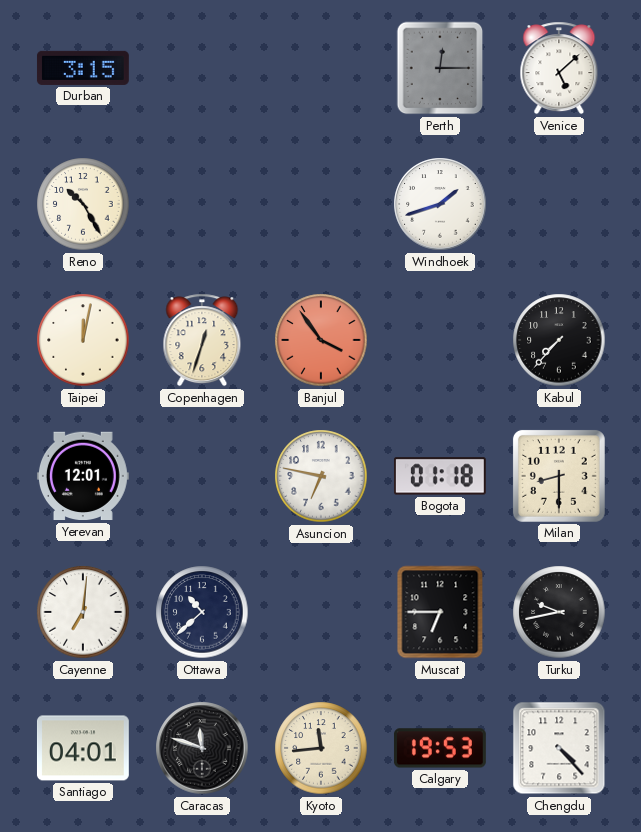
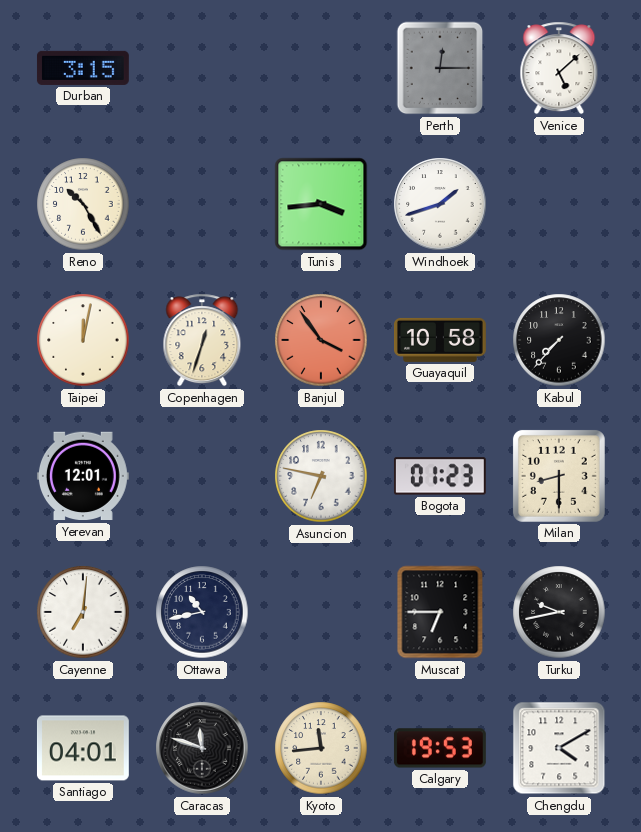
Tunis: none -> 3:44 (321, 204)
Guayaquil: none -> 10:58 (441, 340)
Bogota: 01:18 -> 01:23 (440, 476)
Ottawa: 10:38 -> 10:43 (202, 612)
Chengdu: 4:23 -> 4:10 (559, 748)
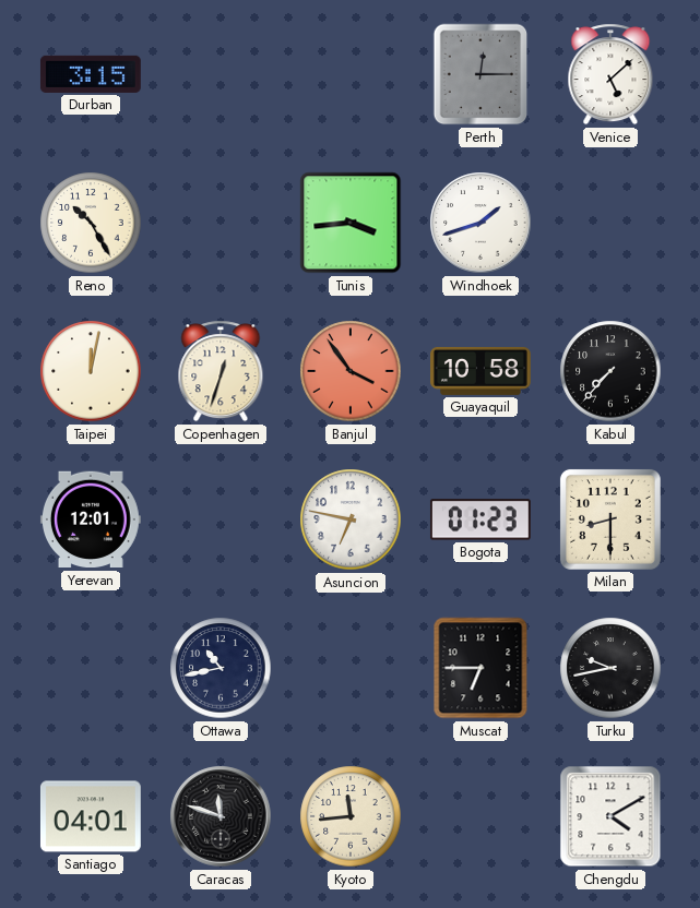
Cayenne: 7:01 -> none (83, 612)
Calgary: 19:53 -> none (440, 748)
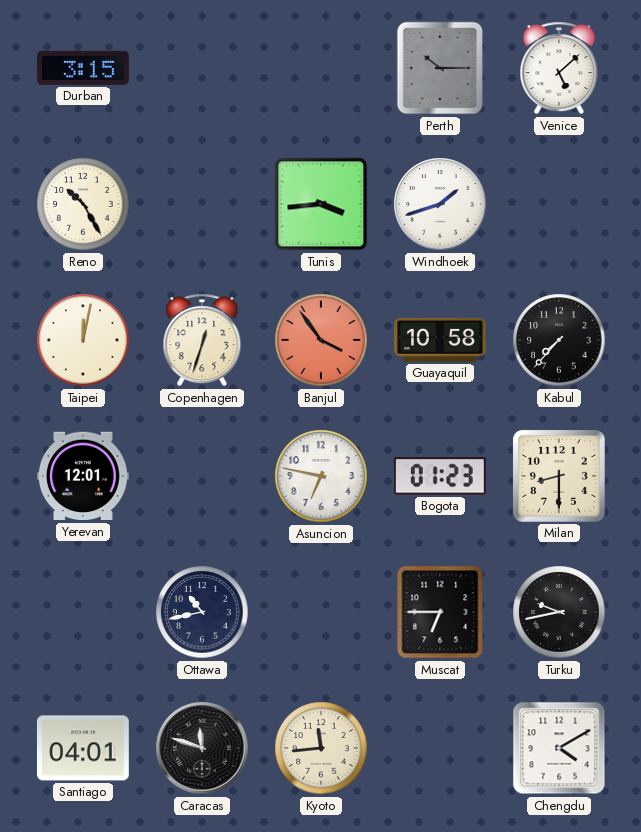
Perth: 12:15 -> 10:15 (440, 68)
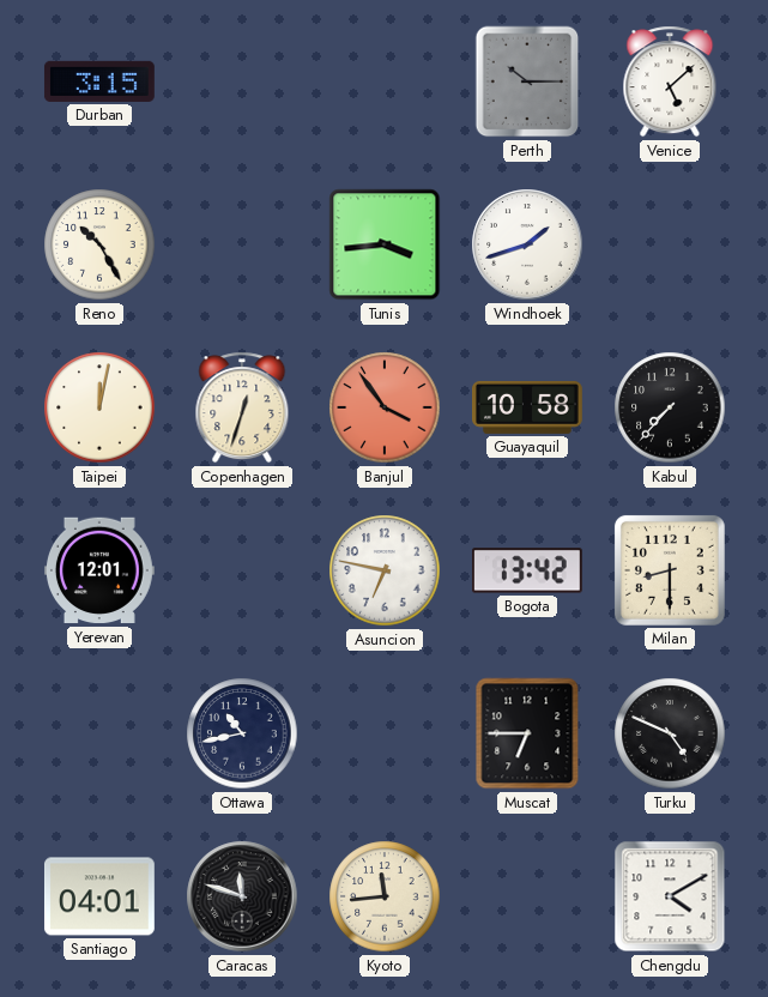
Bogota: 01:23 -> 13:42 (527, 570)
Turku: 9:43 -> 4:49 (670, 733)
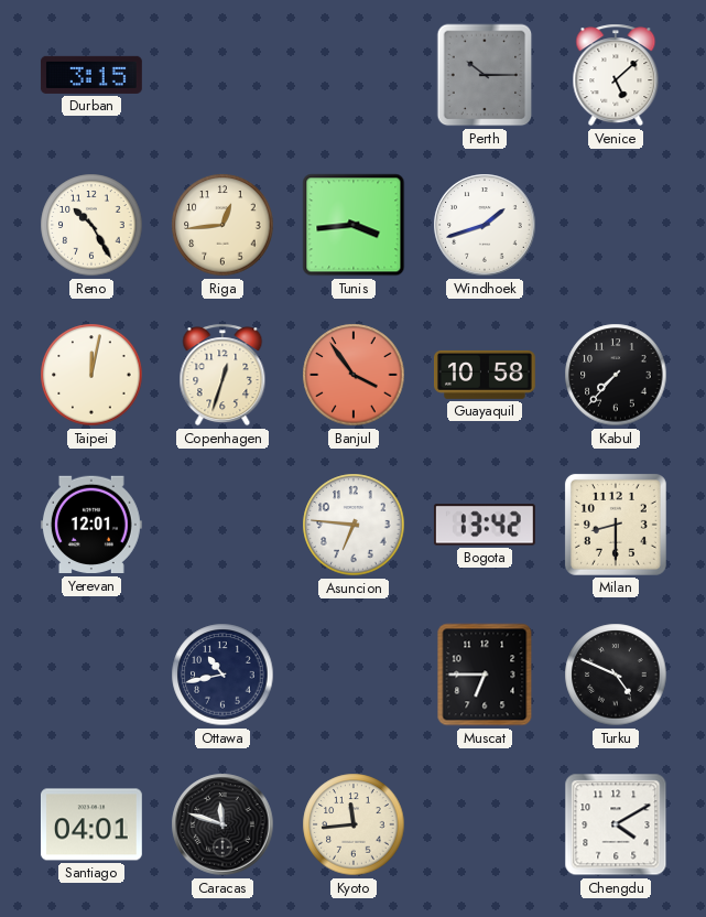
Riga: none -> 12:44 (222, 225)
Asuncion: 6:47 -> 6:46 (354, 525)
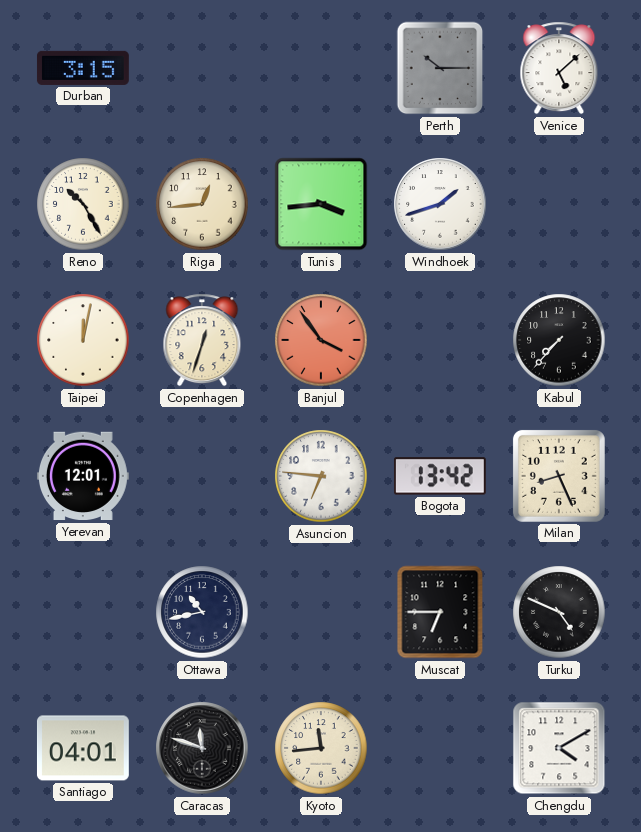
Guayaquil: 10:58 -> none (486, 375)
Milan: 8:30 -> 8:26 (559, 476)
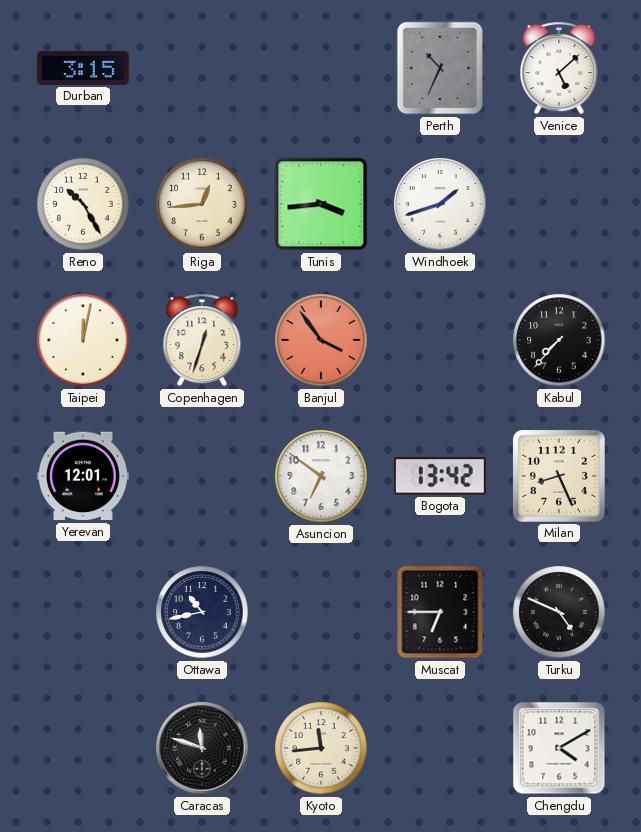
Perth: 10:15 -> 10:34 (440, 68)
Asuncion: 6:46 -> 6:51 (321, 476)
Santiago: 04:01 -> none (83, 748)
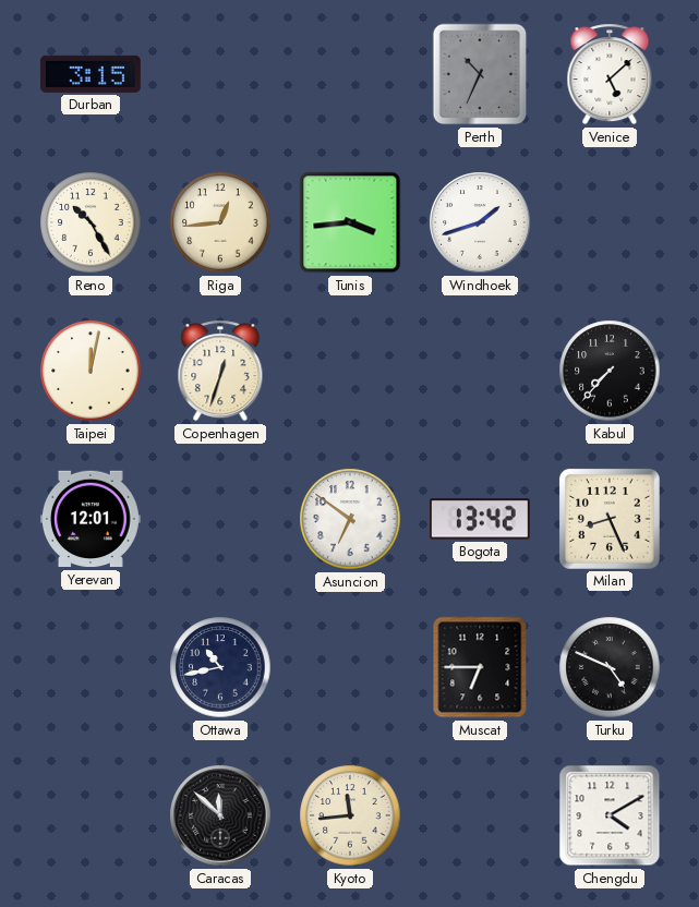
Banjul: 3:54 -> none (321, 340)
Caracas: 11:48 -> 11:52 (220, 815)
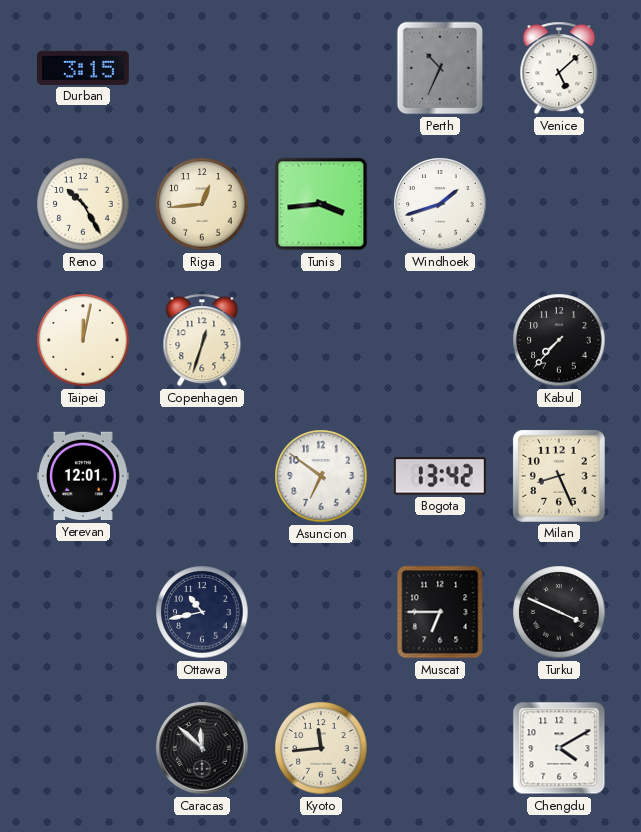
Turku: 4:49 -> 3:49 (559, 612)
